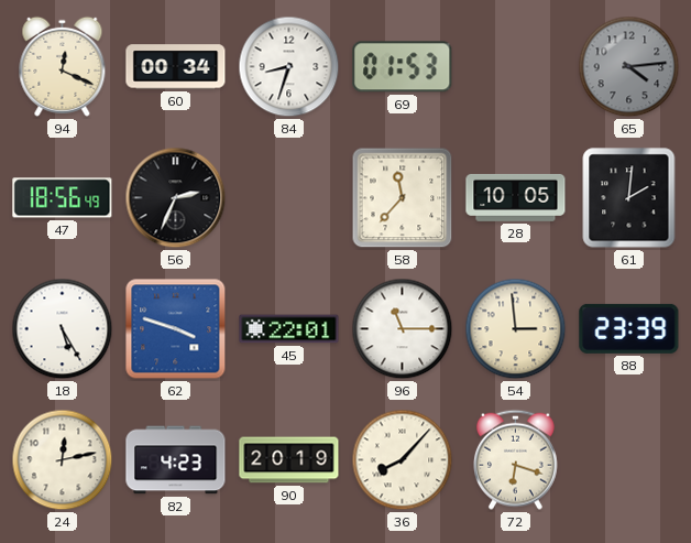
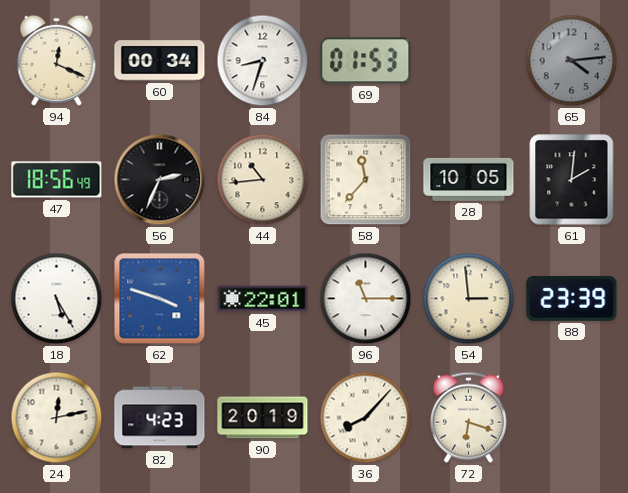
44: none -> 10:44 (263, 180)
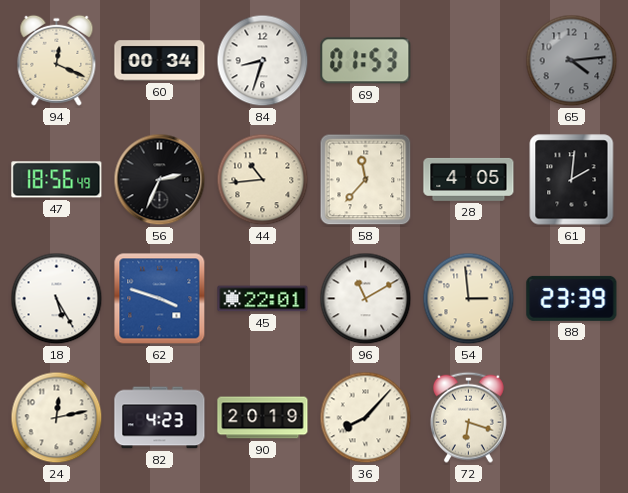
28: 10:05 -> 4:05 (469, 179)
96: 11:15 -> 11:10 (366, 299)
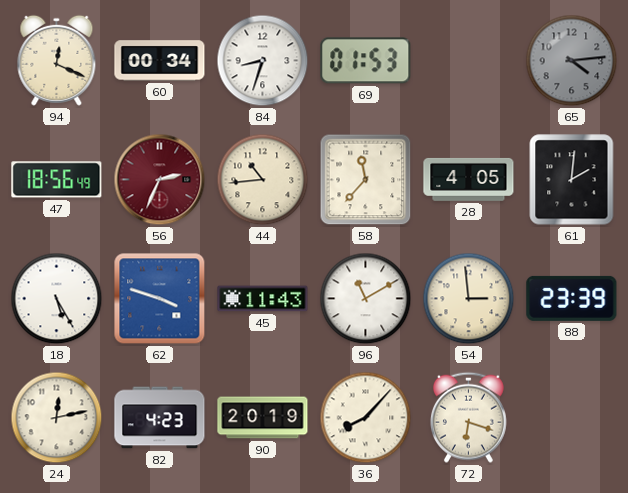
56 dial: black -> burgundy (160, 180)
45: 22:01 -> 11:43 (263, 299)
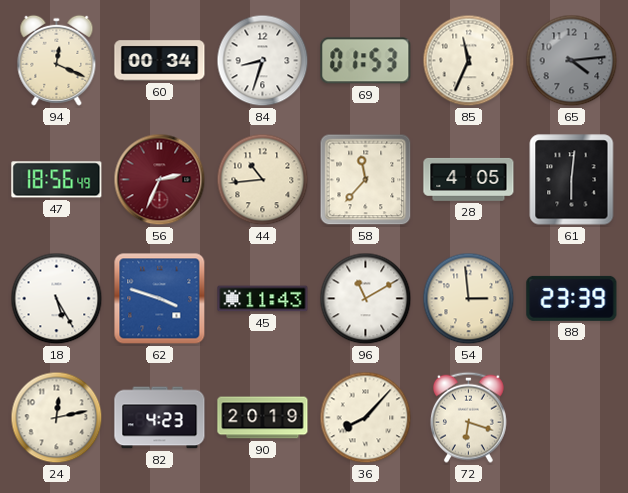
85: none -> 11:34 (469, 61)
61: 2:01 -> 6:01 (572, 180)
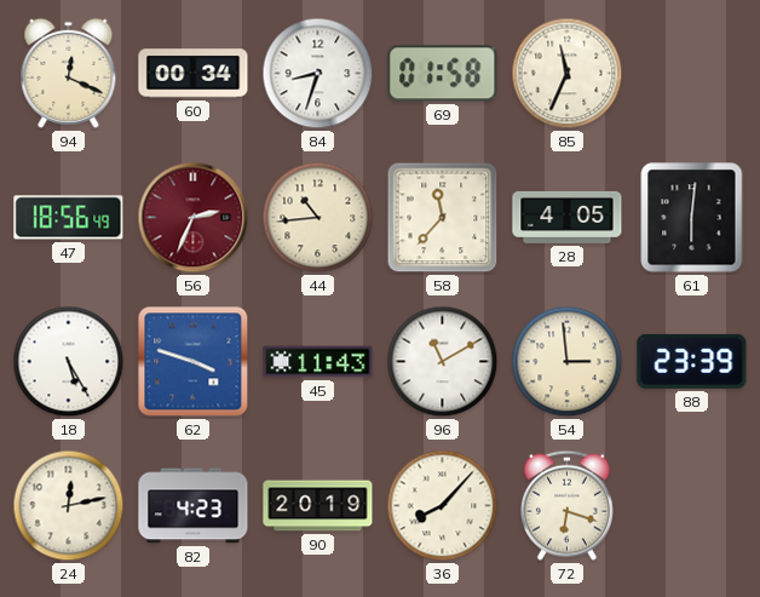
69: 01:53 -> 01:58 (443, 74)
65: 4:14 -> none (572, 61)
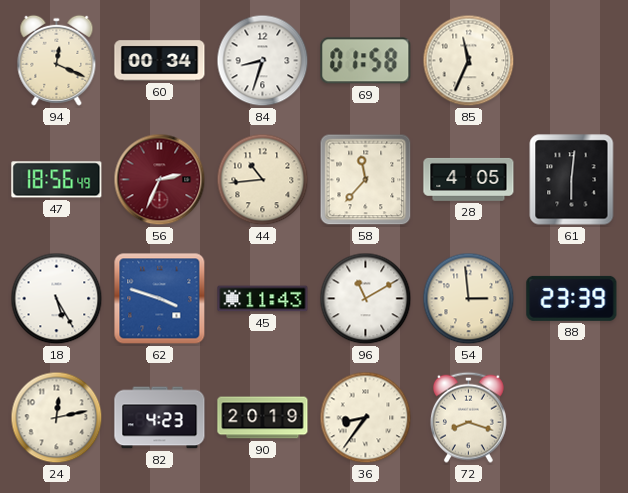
36: 8:07 -> 8:36 (366, 418)
72: 6:18 -> 8:18 (468, 417)
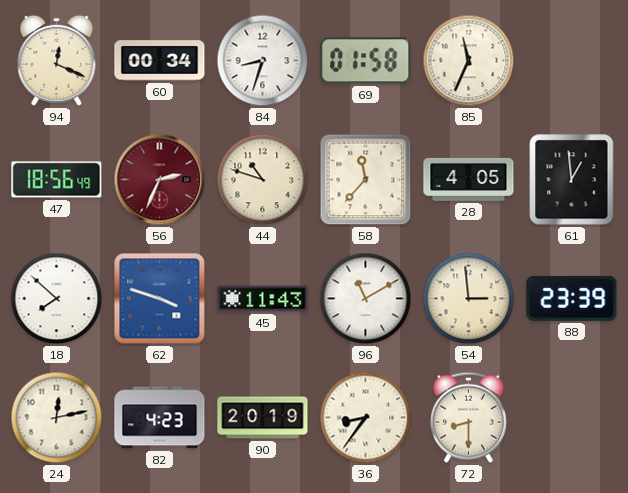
44: 10:44 -> 10:48 (263, 180)
61: 6:01 -> 12:59 (572, 180)
18: 5:25 -> 7:52 (57, 299)
72: 8:18 -> 8:30 (468, 417)
